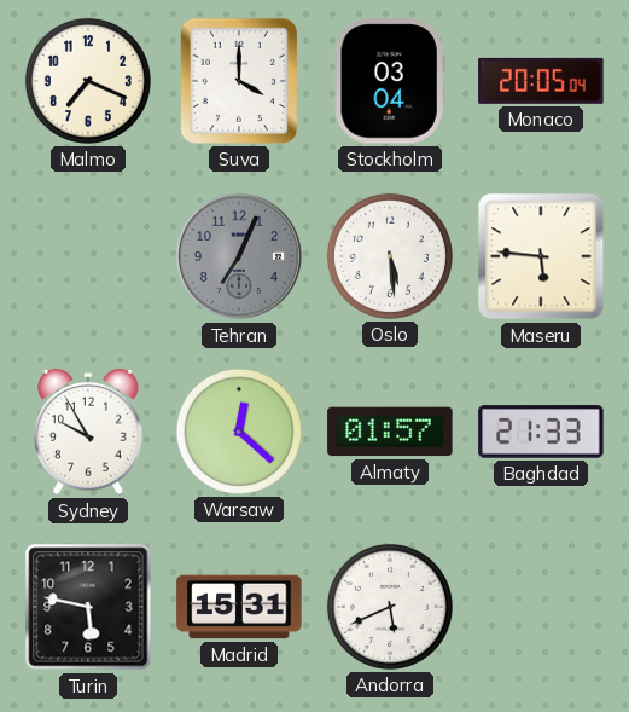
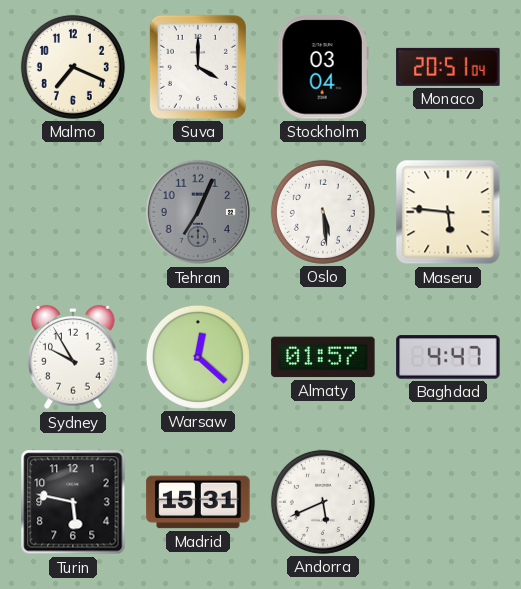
Monaco: 20:05 -> 20:51 (448, 67)
Baghdad: 21:33 -> 4:47 (448, 357)
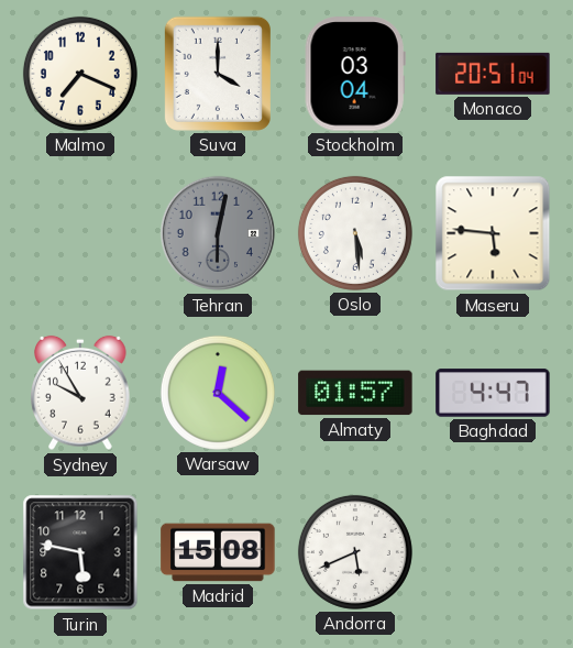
Tehran: 7:04 -> 6:02 (218, 233)
Madrid: 15:31 -> 15:08 (218, 552)
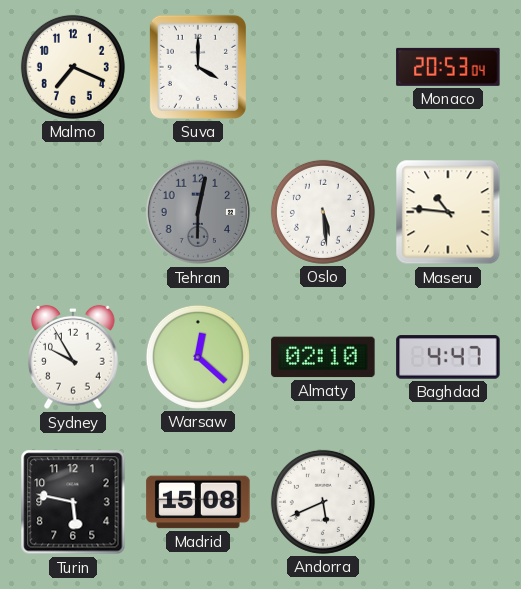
Stockholm: 03:04 -> none (355, 74)
Monaco: 20:51 -> 20:53 (448, 67)
Maseru: 5:46 -> 10:46 (448, 212)
Almaty: 01:57 -> 02:10 (323, 357)
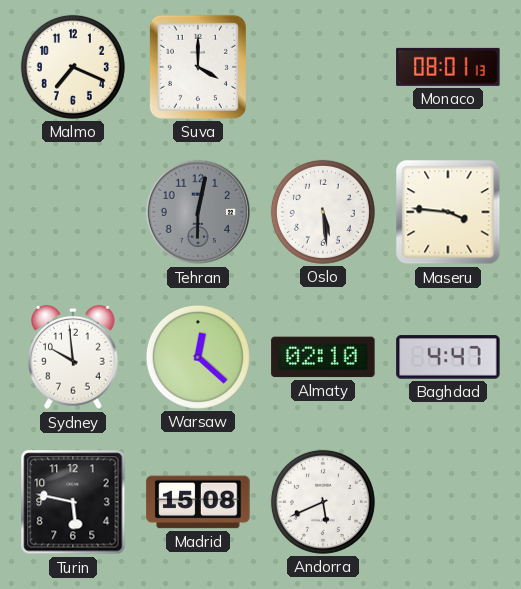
Monaco: 20:53 -> 08:01 (448, 67)
Maseru: 10:46 -> 3:46 (448, 212)
Sydney: 9:55 -> 9:59 (73, 357)
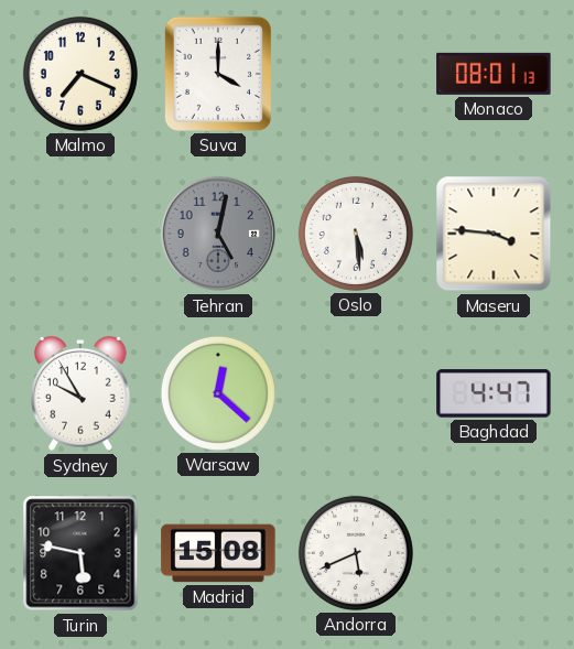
Tehran: 6:02 -> 5:02 (218, 234)
Sydney: 9:59 -> 9:55 (80, 393)
Almaty: 02:10 -> none (323, 357)
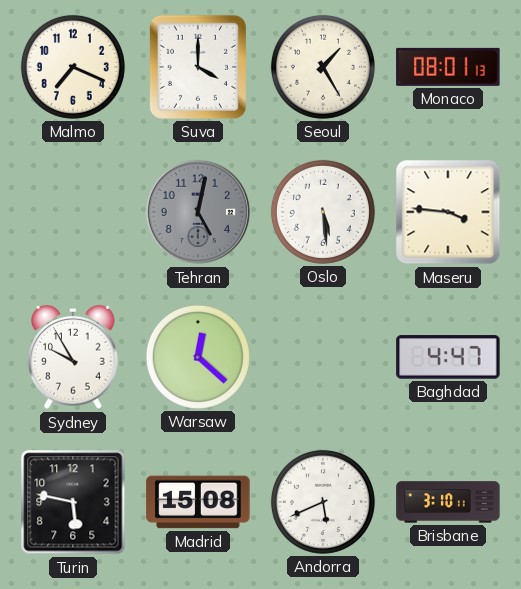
Seoul: none -> 1:25 (323, 67)
Brisbane: none -> 3:10 (448, 502)
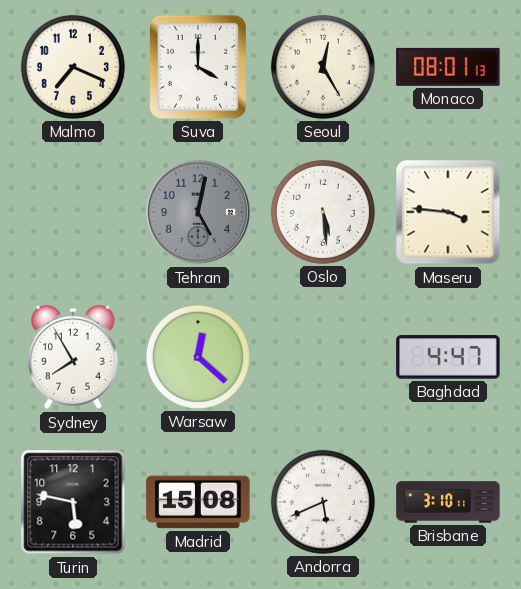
Seoul: 1:25 -> 12:25 (323, 67)
Sydney: 9:55 -> 7:55 (73, 357)
